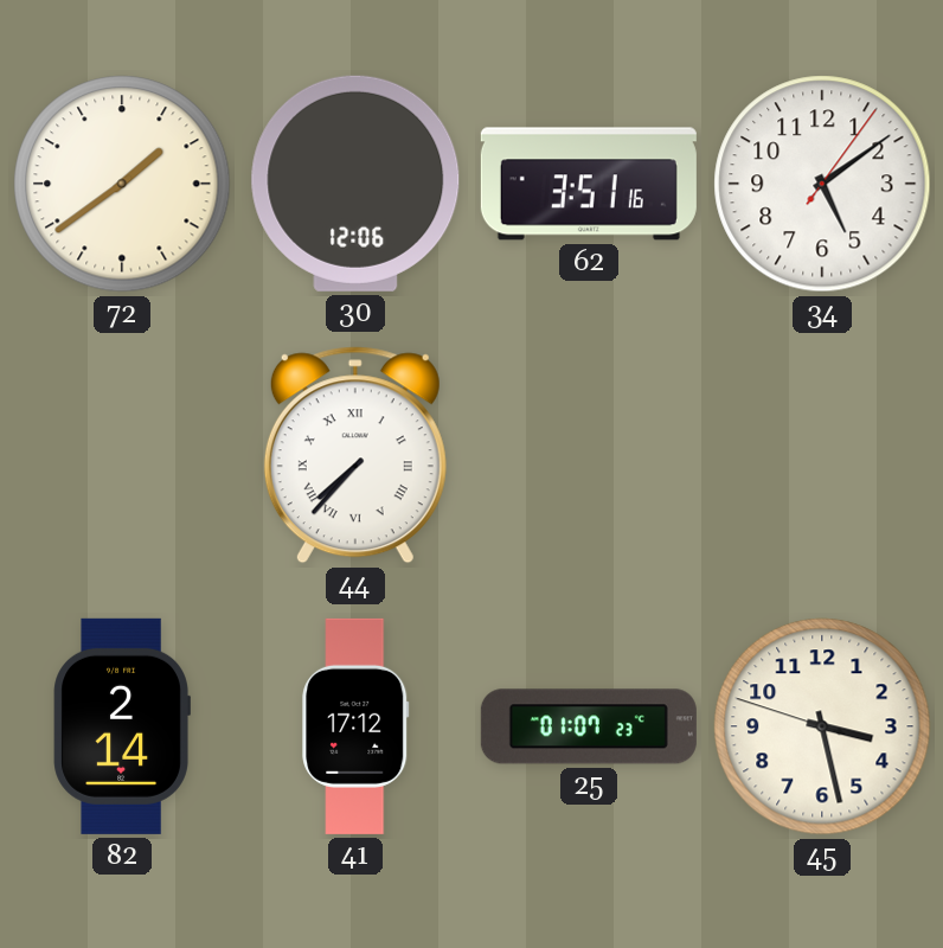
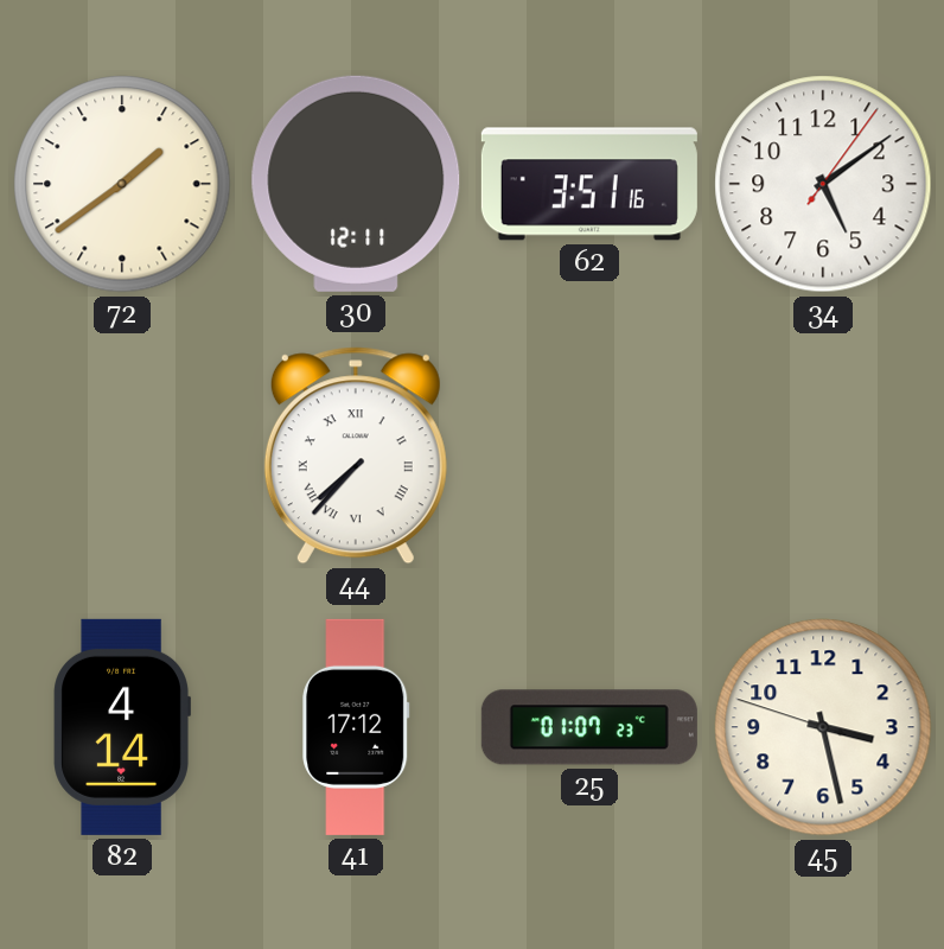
30: 12:06 -> 12:11 (356, 184)
82: 2:14 -> 4:14 (122, 727)
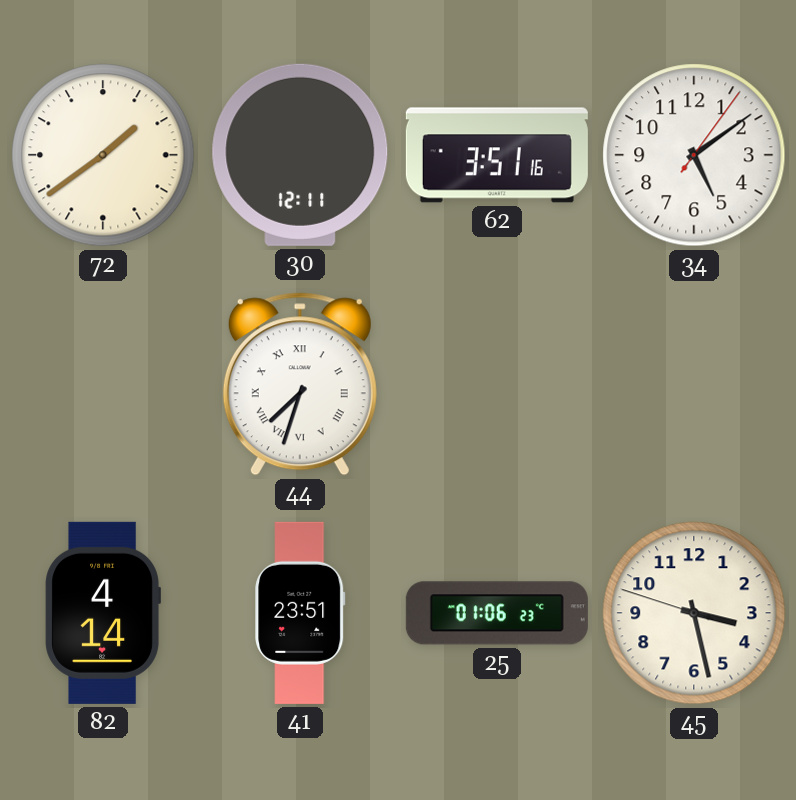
44: 7:37 -> 7:33 (300, 384)
41: 17:12 -> 23:51 (300, 613)
25: 01:07 -> 01:06 (497, 613)
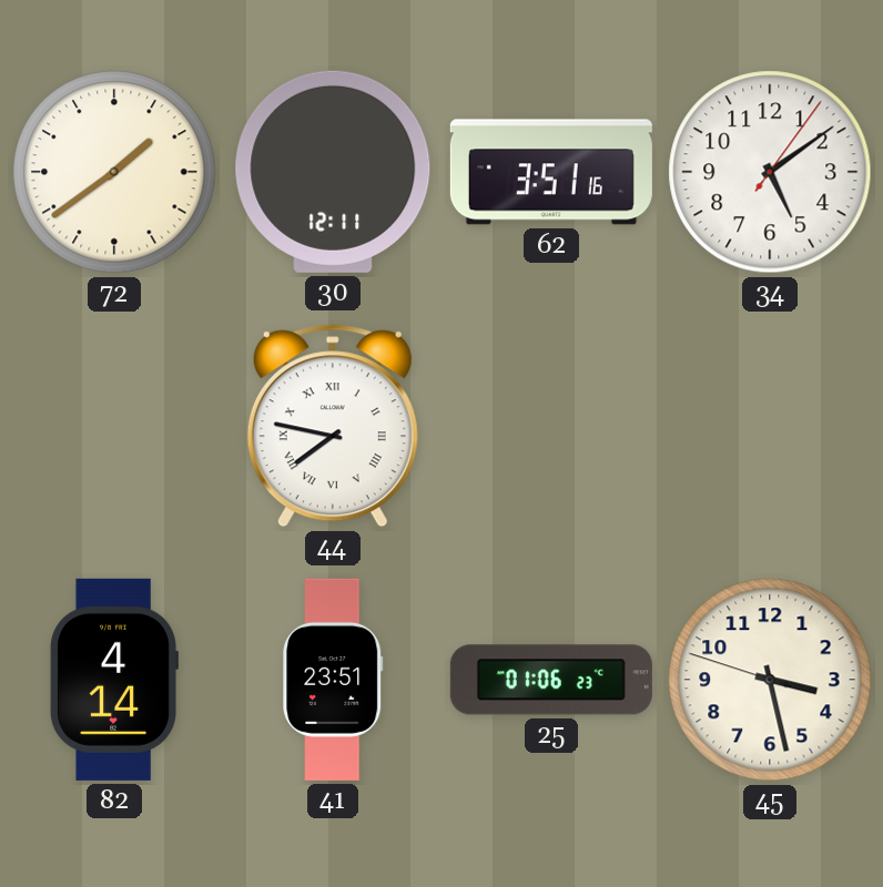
44: 7:33 -> 7:47 (333, 426)
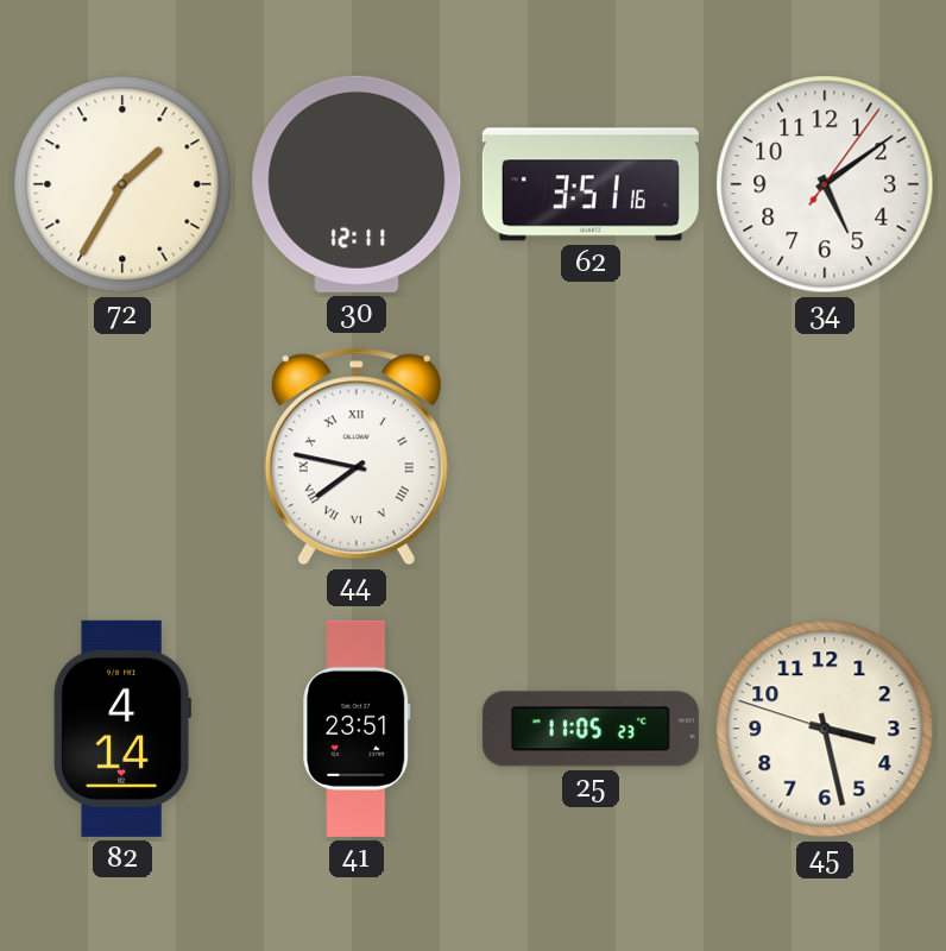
72: 1:39 -> 1:35 (122, 184)
25: 01:06 -> 11:05 (591, 729)
